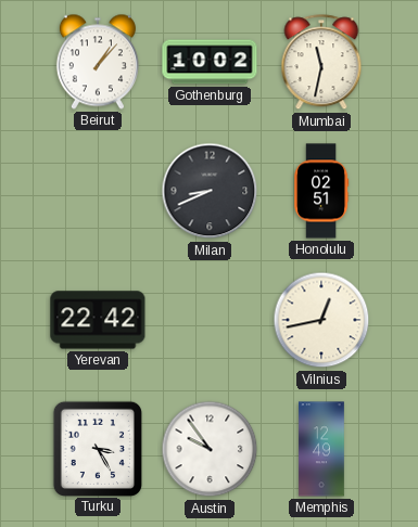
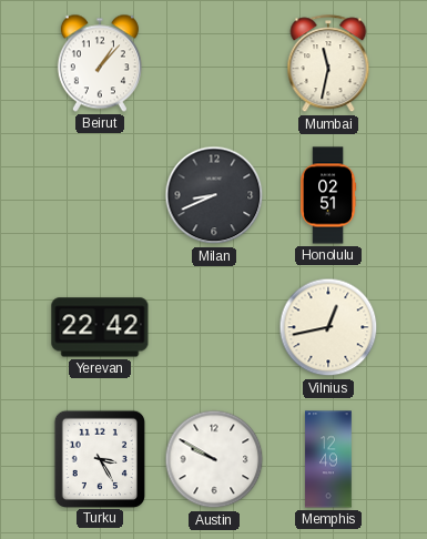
Gothenburg: 10:02 -> none (210, 62)
Austin: 9:54 -> 9:50 (214, 459)
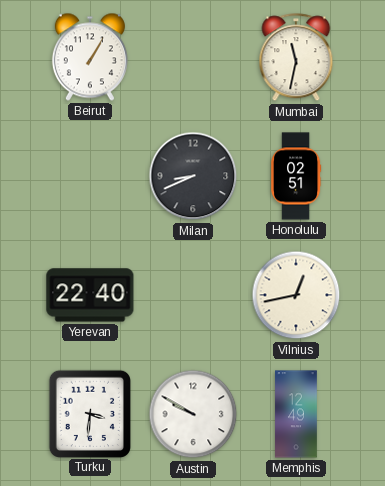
Beirut: 1:07 -> 1:05 (90, 57)
Yerevan: 22:42 -> 22:40 (90, 295)
Turku: 3:25 -> 3:31 (90, 413)
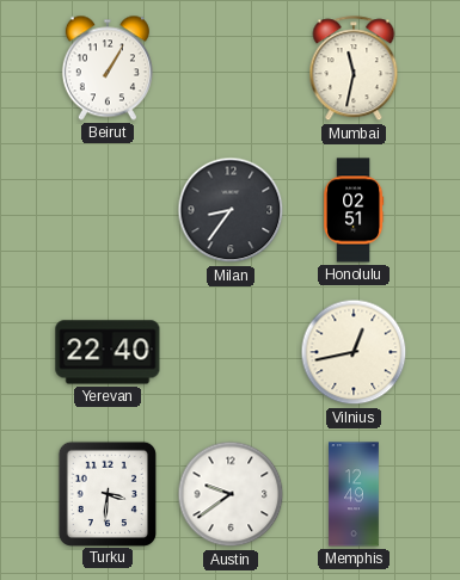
Milan: 8:41 -> 8:36 (231, 210)
Austin: 9:50 -> 9:39 (231, 494)
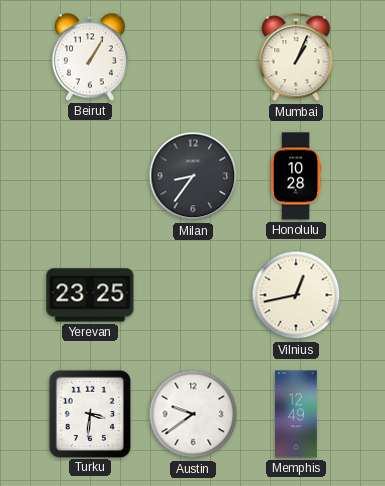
Mumbai: 11:32 -> 1:04 (296, 58)
Honolulu: 02:51 -> 10:28 (297, 176)
Yerevan: 22:40 -> 23:25 (90, 295)
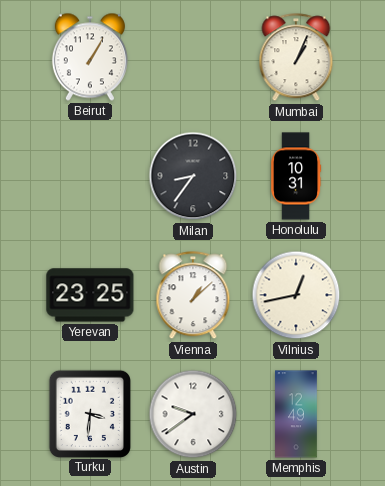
Honolulu: 10:28 -> 10:31 (297, 176)
Vienna: none -> 1:08 (193, 296)
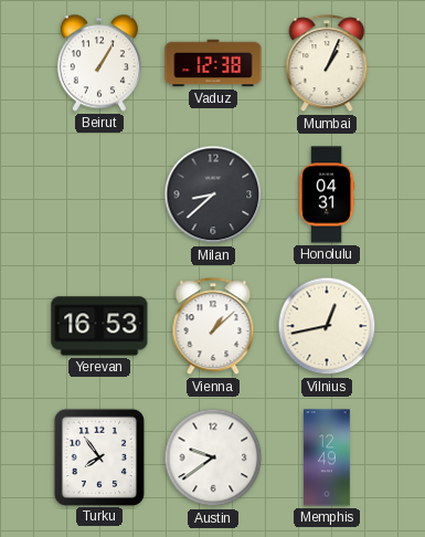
Vaduz: none -> 12:38 (213, 63)
Milan: 8:36 -> 8:38 (213, 194)
Honolulu: 10:31 -> 04:31 (328, 194)
Yerevan: 23:25 -> 16:53 (99, 326)
Turku: 3:31 -> 7:54 (99, 456)
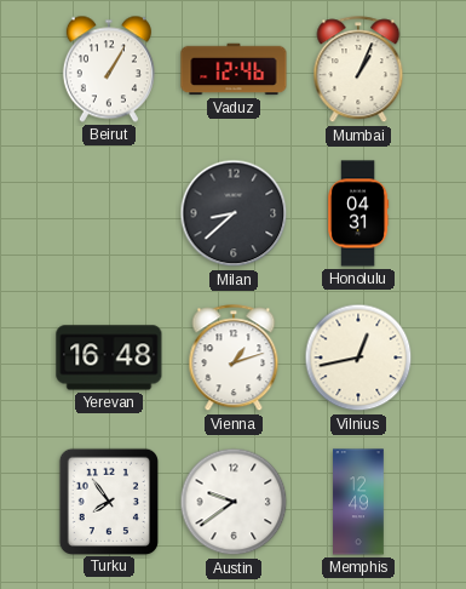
Vaduz: 12:38 -> 12:46 (234, 69)
Yerevan: 16:53 -> 16:48 (109, 358)
Vienna: 1:08 -> 1:12 (234, 359)
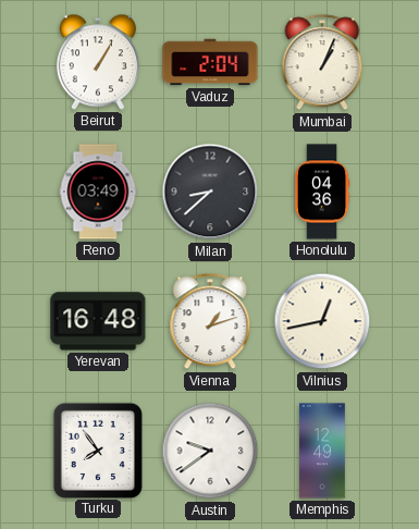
Vaduz: 12:46 -> 2:04 (210, 62)
Reno: none -> 03:49 (98, 192)
Honolulu: 04:31 -> 04:36 (323, 192)
